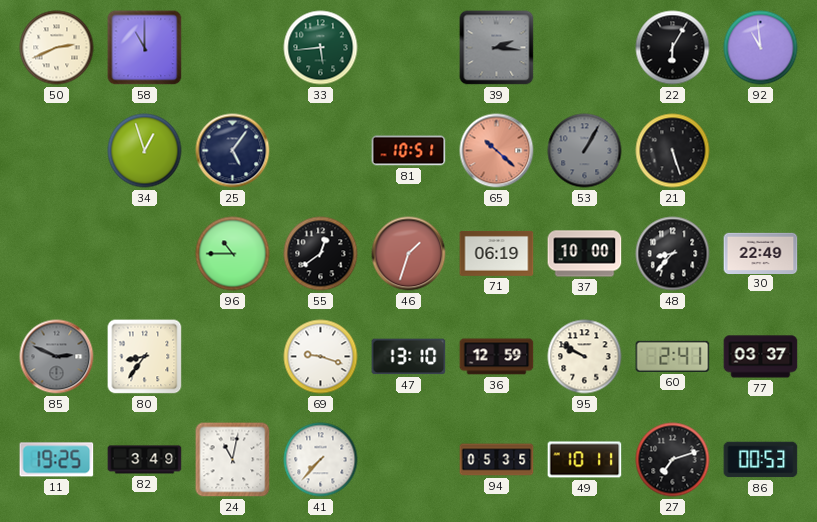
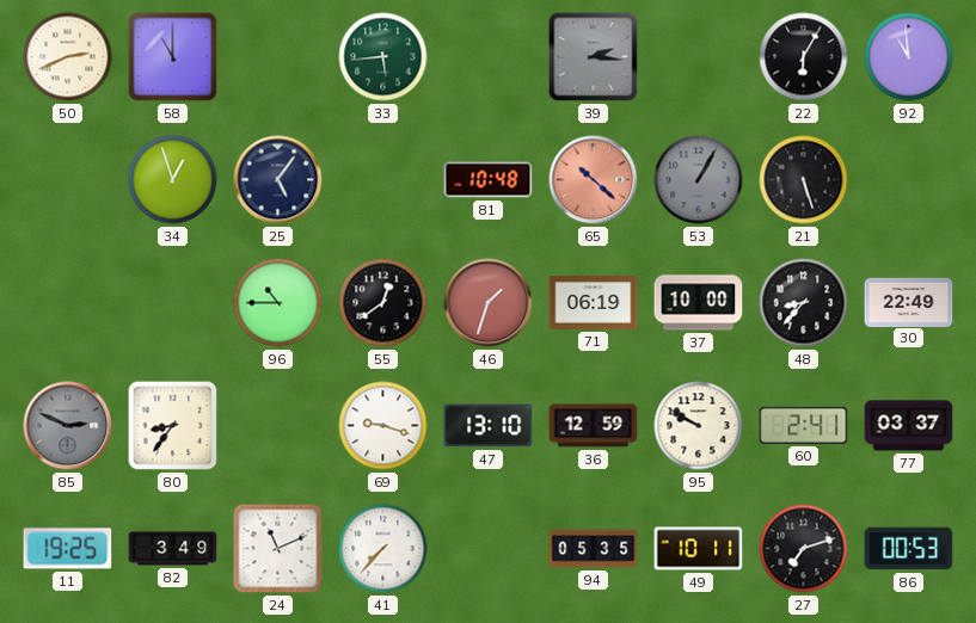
81: 10:51 -> 10:48 (489, 180)
24: 11:02 -> 11:11 (278, 549)
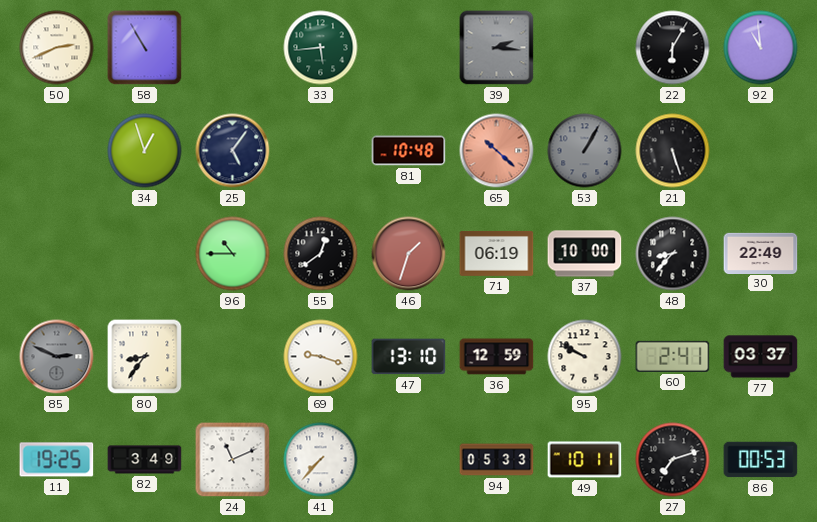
58: 11:00 -> 10:55 (145, 48)
94: 05:35 -> 05:33 (497, 460)
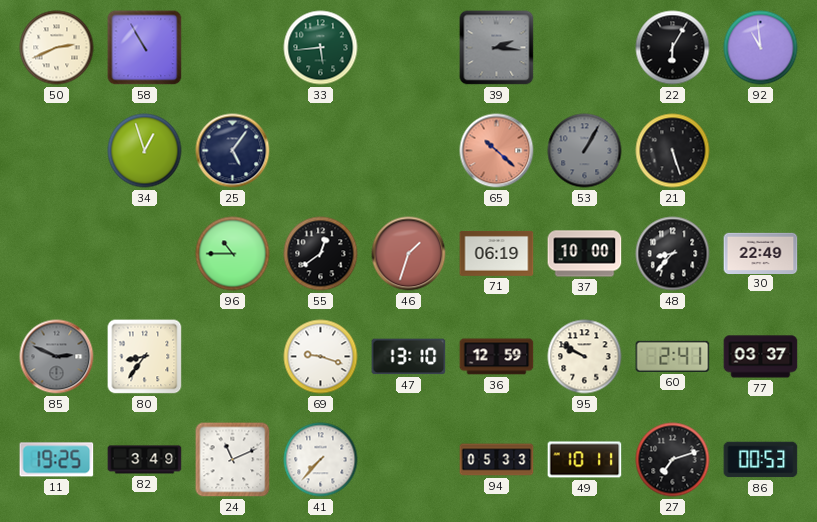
81: 10:48 -> none (409, 151)
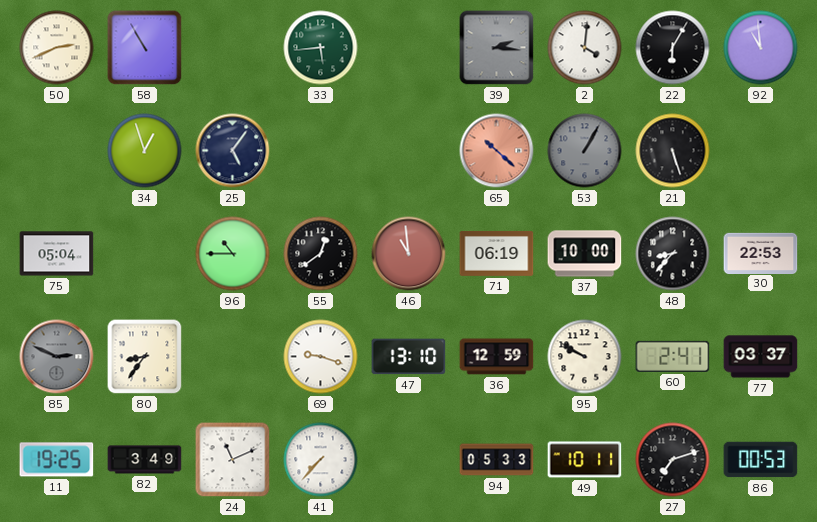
2: none -> 4:01 (585, 48)
75: none -> 05:04 (57, 254)
46: 1:33 -> 10:59 (409, 254)
30: 22:49 -> 22:53 (761, 253)
